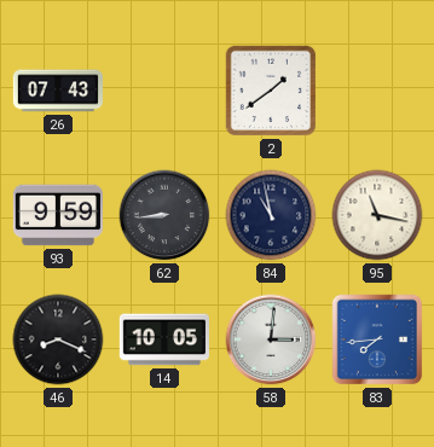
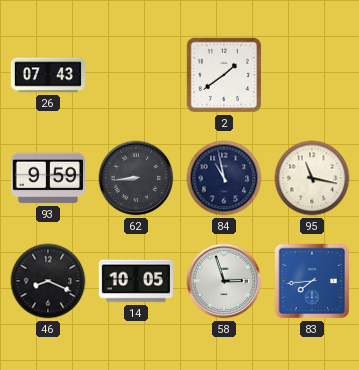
58: 3:01 -> 2:57 (224, 281)
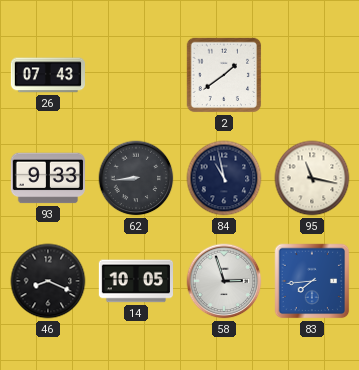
93: 9:59 -> 9:33 (48, 178)
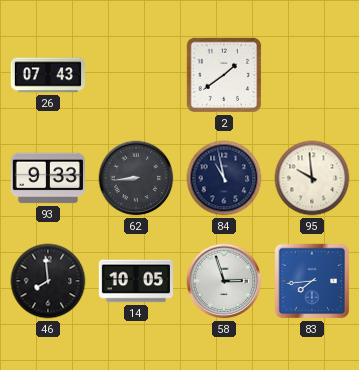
95: 11:17 -> 9:59 (312, 178)
46: 8:19 -> 7:59 (48, 281)
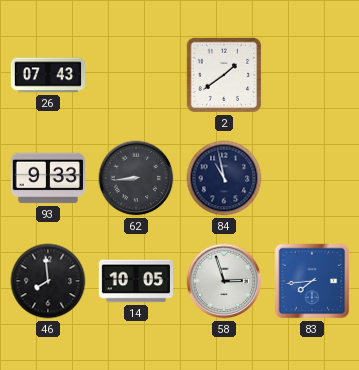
95: 9:59 -> none (312, 178)
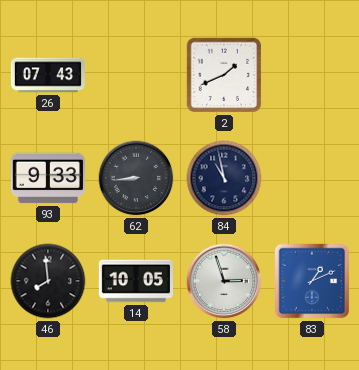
2: 1:39 -> 1:41 (224, 75)
83: 7:44 -> 1:11 (312, 281)
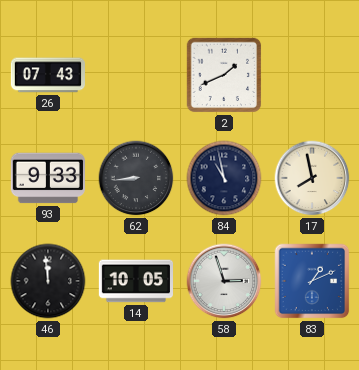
17: none -> 7:58 (312, 178)
46: 7:59 -> 11:59 (48, 281)
